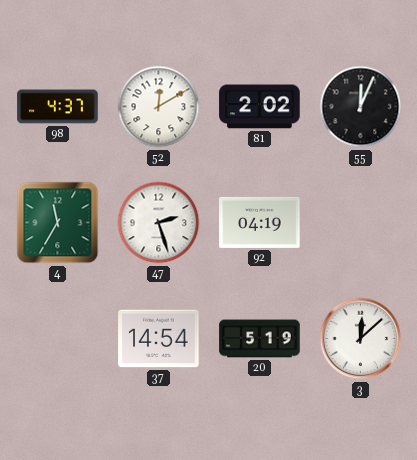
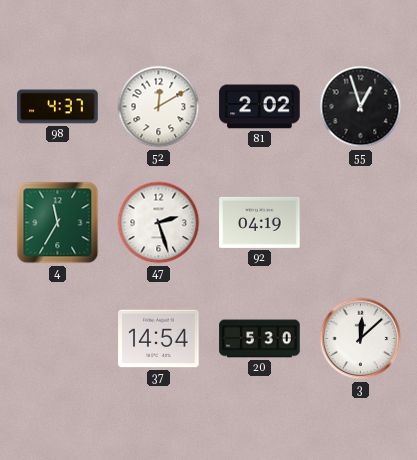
55: 12:04 -> 12:57 (361, 107)
20: 5:19 -> 5:30 (260, 339)
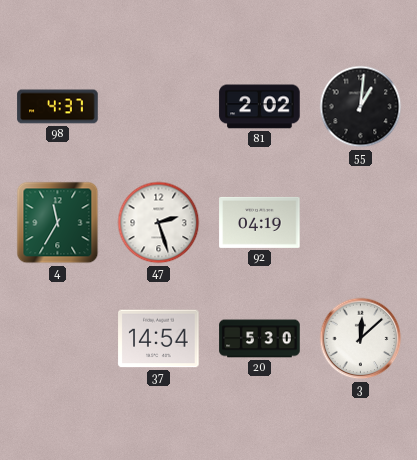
52: 12:10 -> none (159, 107)
55: 12:57 -> 1:01 (361, 107)
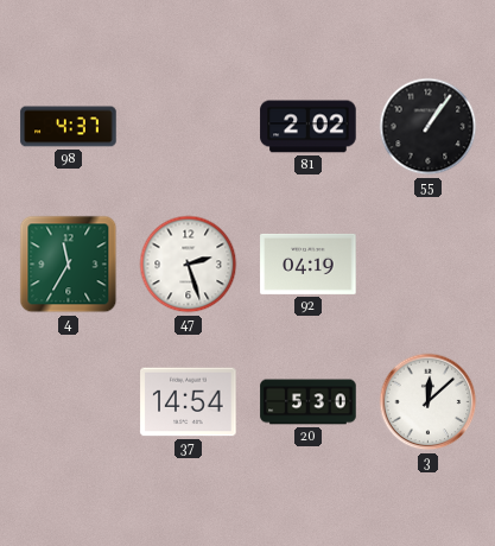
55: 1:01 -> 1:06 (429, 127)
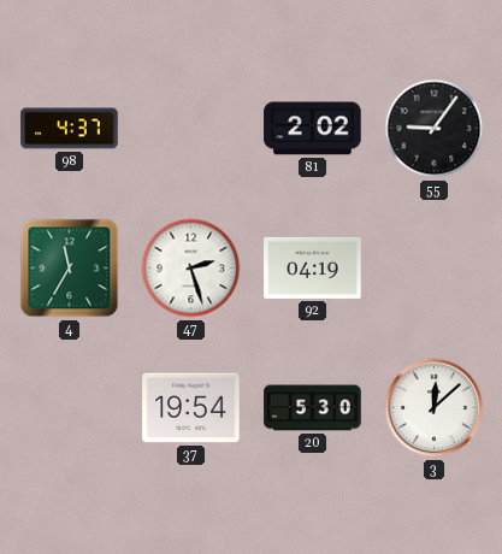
55: 1:06 -> 9:06 (435, 129)
37: 14:54 -> 19:54 (191, 408)
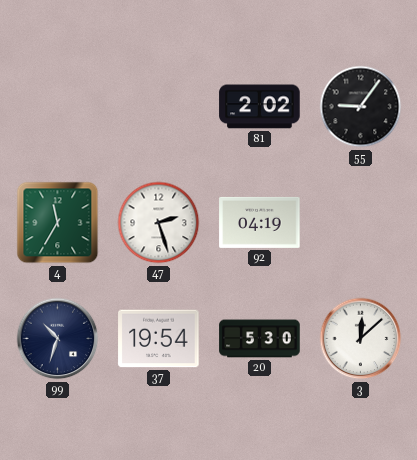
98: 4:37 -> none (70, 129)
99: none -> 10:33 (58, 339)
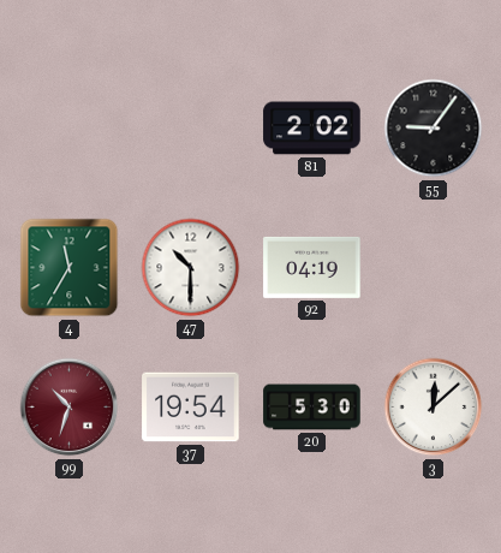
47: 2:27 -> 10:30 (191, 268)
99 dial: navy -> burgundy (70, 408)
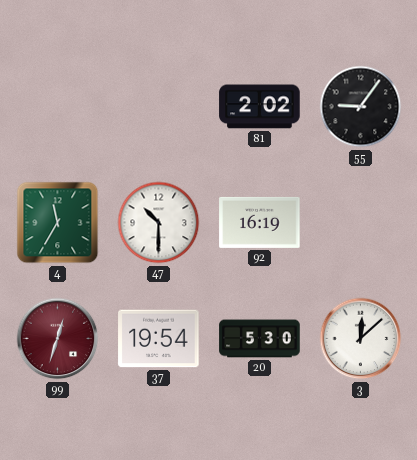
92: 04:19 -> 16:19 (260, 222)
99: 10:33 -> 12:33 (58, 339)
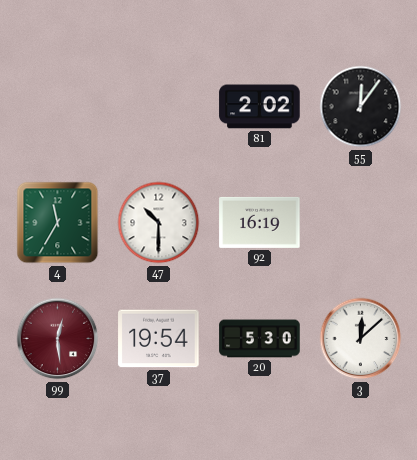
55: 9:06 -> 12:06 (361, 107)
99: 12:33 -> 12:29 (58, 339)
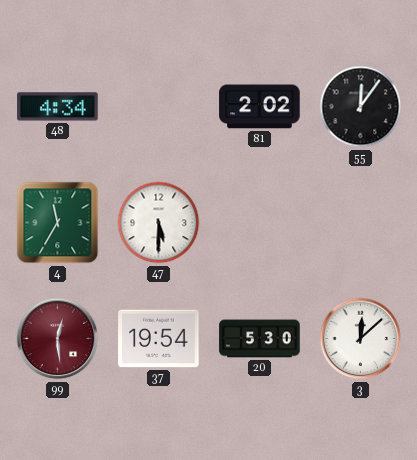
48: none -> 4:34 (58, 107)
47: 10:30 -> 5:30 (159, 223)
92: 16:19 -> none (260, 222)
